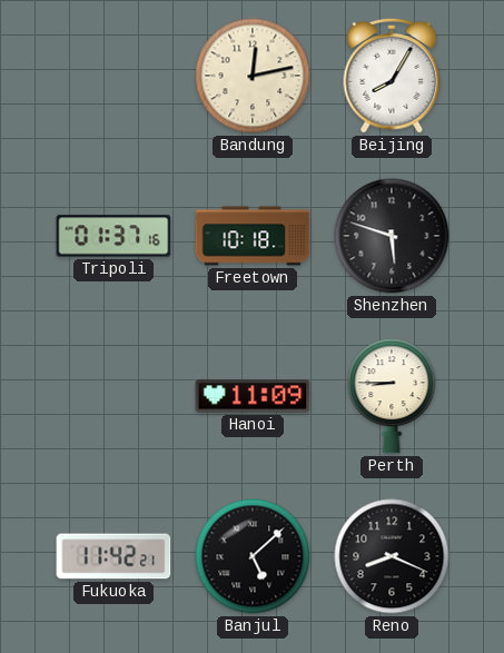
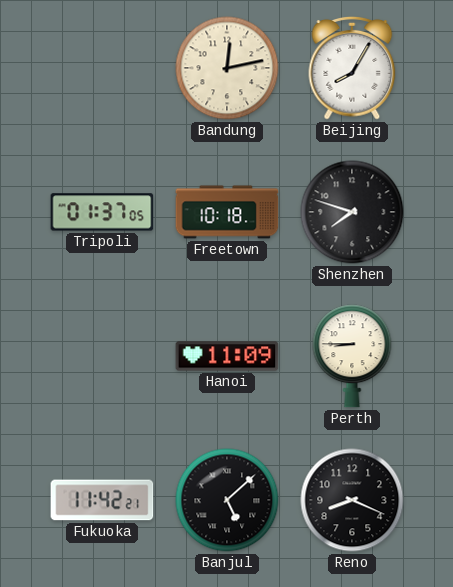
Tripoli: 01:37:16 -> 01:37:05 (102, 212)
Shenzhen: 5:48 -> 7:48 (352, 212)
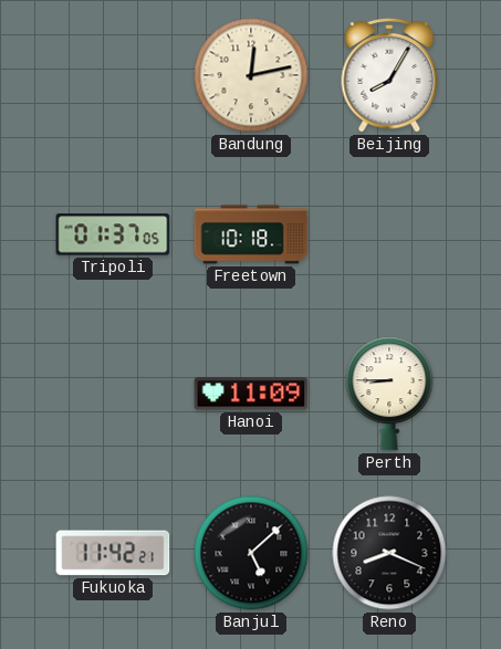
Shenzhen: 7:48 -> none (352, 212)
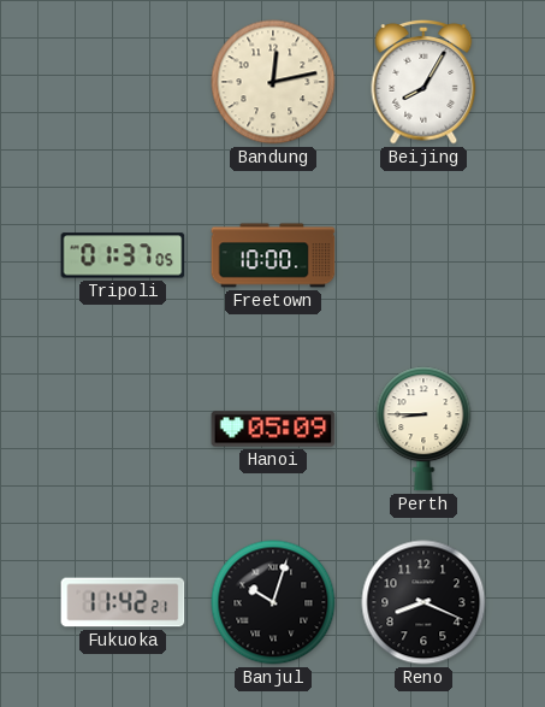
Freetown: 10:18 -> 10:00 (273, 255)
Hanoi: 11:09 -> 05:09 (273, 429)
Banjul: 5:08 -> 10:03 (273, 602)
